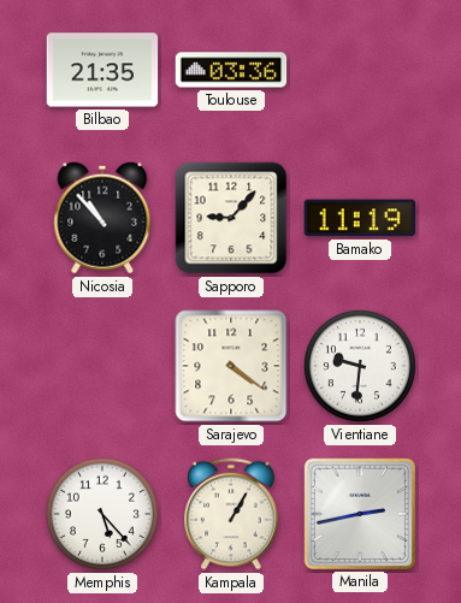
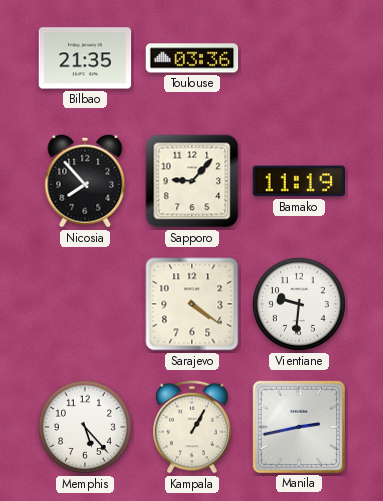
Nicosia: 10:53 -> 7:53 (85, 181)
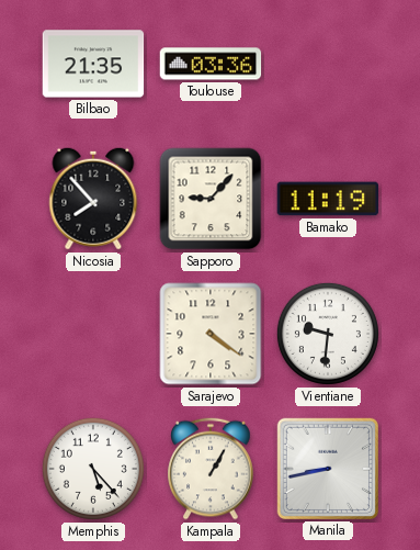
Manila: 2:43 -> 8:43 (328, 468)
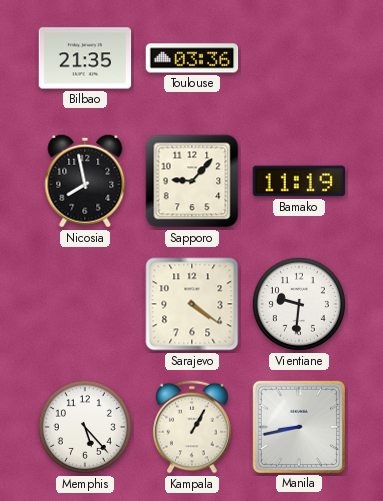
Nicosia: 7:53 -> 7:58 (85, 181)
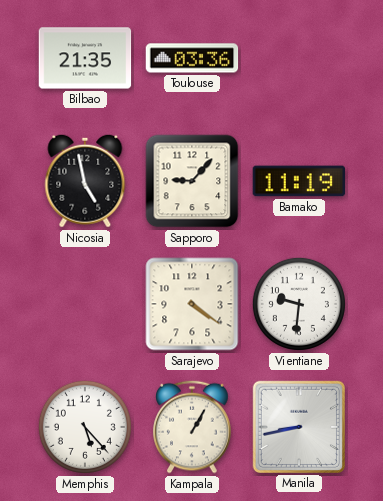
Nicosia: 7:58 -> 4:58 (85, 181)
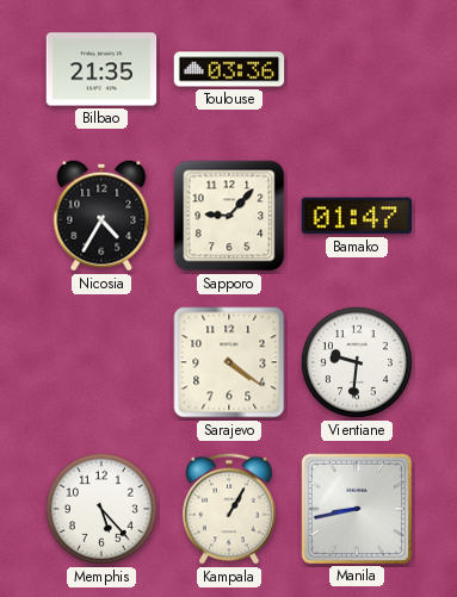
Nicosia: 4:58 -> 4:35 (101, 216)
Bamako: 11:19 -> 01:47 (357, 216)
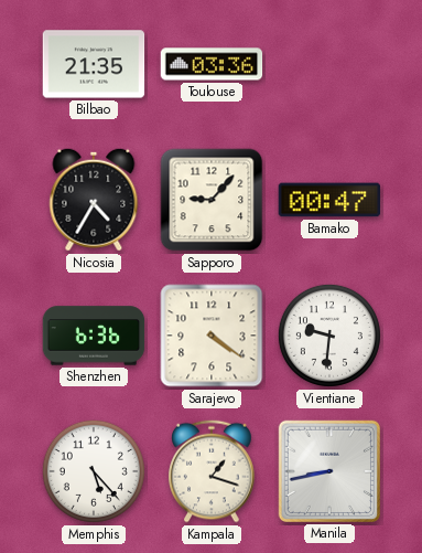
Bamako: 01:47 -> 00:47 (329, 200)
Shenzhen: none -> 6:36 (94, 336)
Kampala: 1:05 -> 1:18 (212, 471)
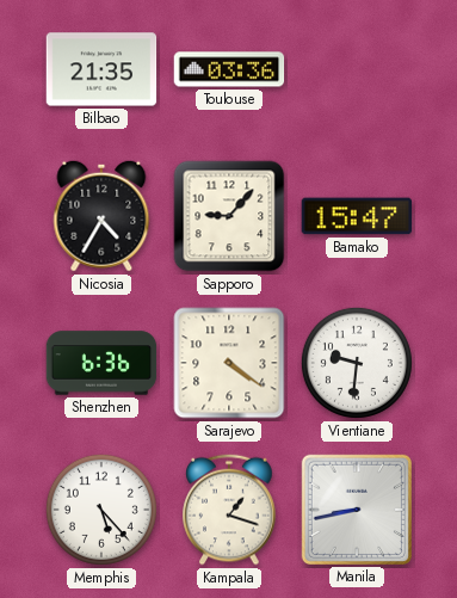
Bamako: 00:47 -> 15:47 (357, 216)
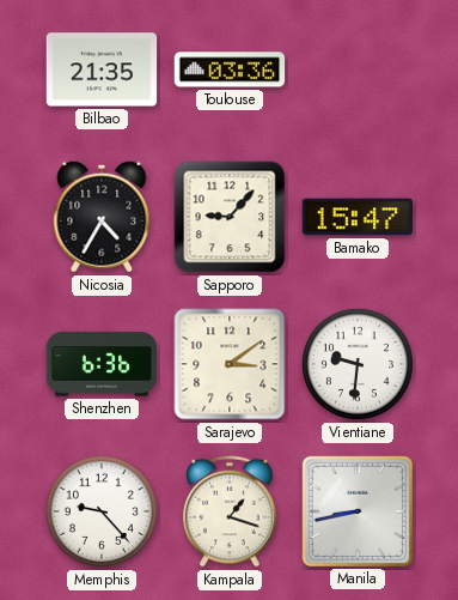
Sarajevo: 4:21 -> 3:09 (230, 364)
Memphis: 5:23 -> 9:23 (102, 511)
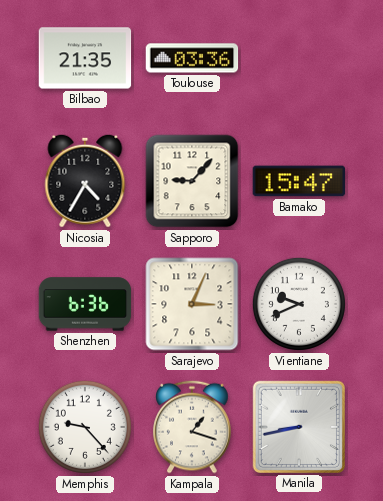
Sarajevo: 3:09 -> 3:04 (192, 304)
Vientiane: 9:31 -> 9:41 (299, 304)
